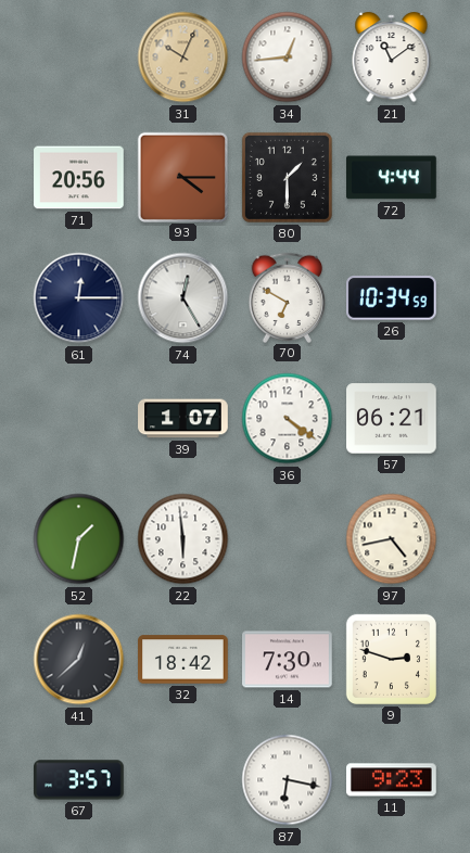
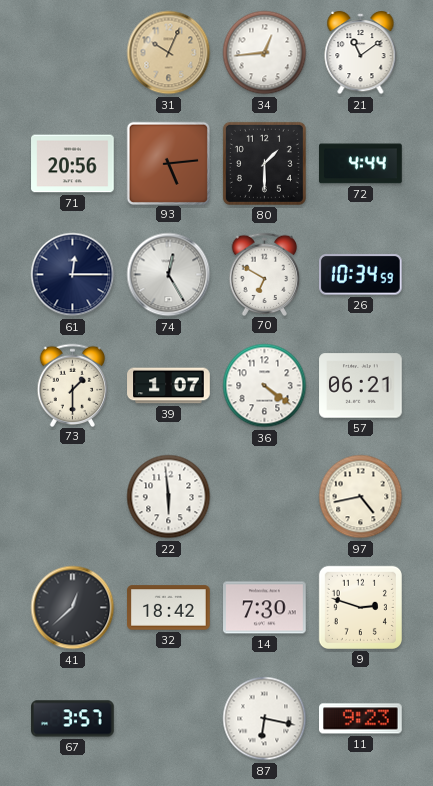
93: 4:15 -> 5:14 (168, 163)
73: none -> 1:30 (73, 385)
52: 1:32 -> none (79, 539)
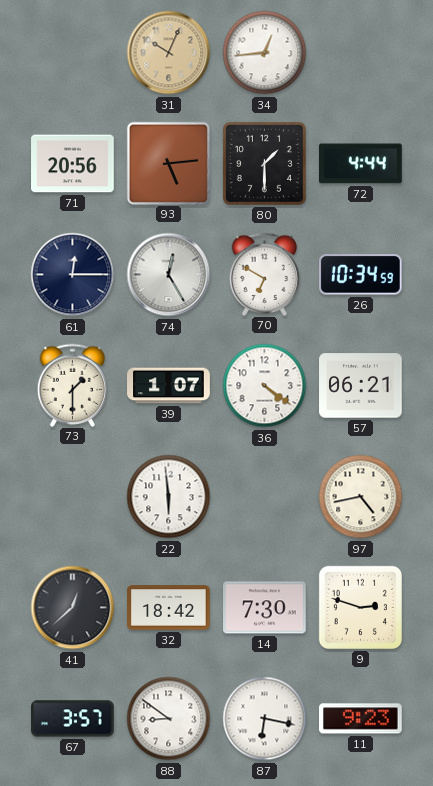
21: 11:09 -> none (361, 53)
88: none -> 8:51 (169, 719)
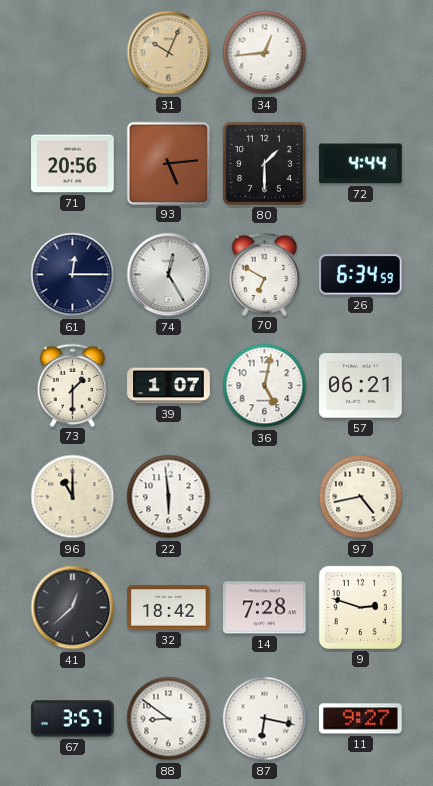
26: 10:34 -> 6:34 (360, 275)
36: 4:21 -> 5:02 (265, 386)
96: none -> 11:00 (73, 497)
14: 7:30 -> 7:28 (265, 608)
11: 9:23 -> 9:27 (361, 719)
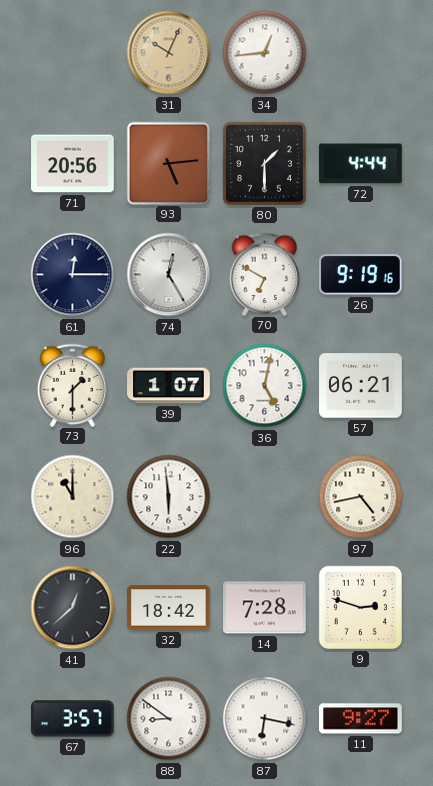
26: 6:34 -> 9:19 (360, 275)
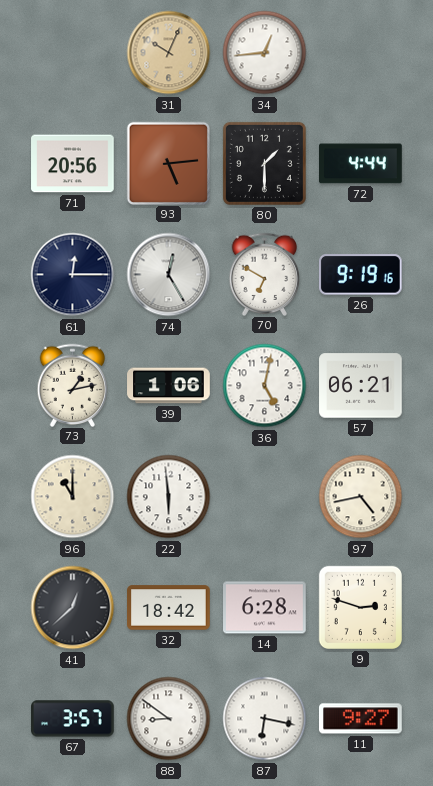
73: 1:30 -> 1:13 (73, 385)
39: 1:07 -> 1:06 (169, 386)
14: 7:28 -> 6:28 (265, 608)
